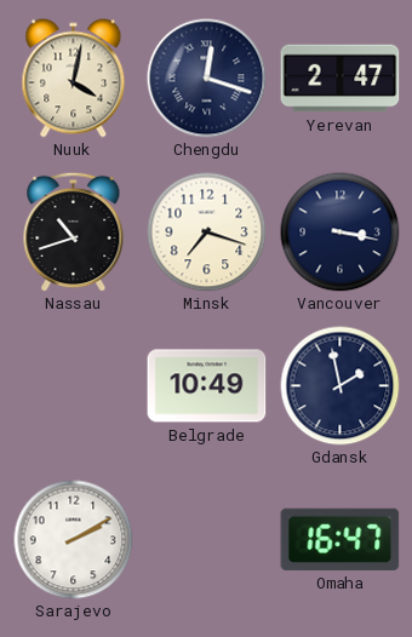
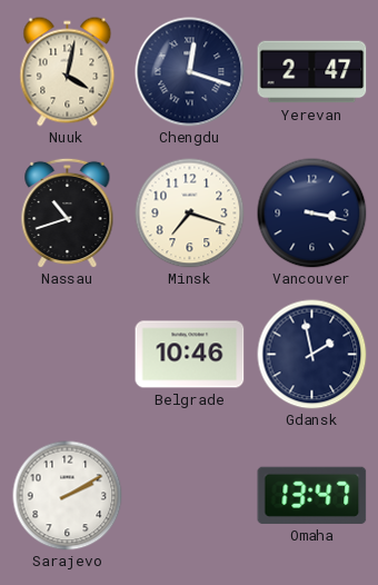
Belgrade: 10:49 -> 10:46 (190, 355)
Omaha: 16:47 -> 13:47 (312, 495)
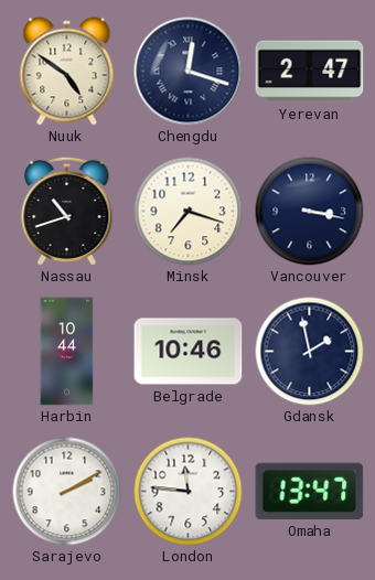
Nuuk: 4:02 -> 4:51 (67, 72)
Harbin: none -> 10:44 (67, 352)
London: none -> 11:46 (189, 492)
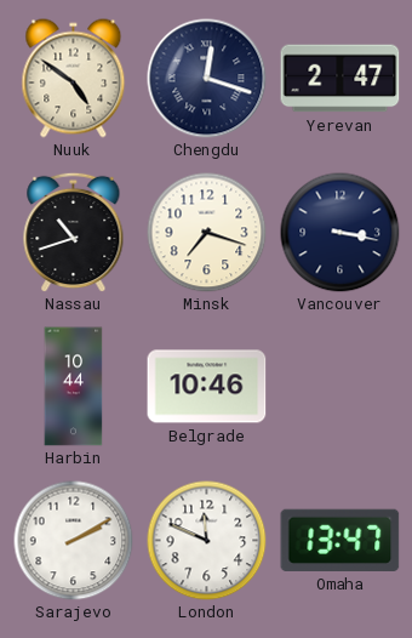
Gdansk: 1:58 -> none (310, 352)
London: 11:46 -> 11:49 (207, 541)
